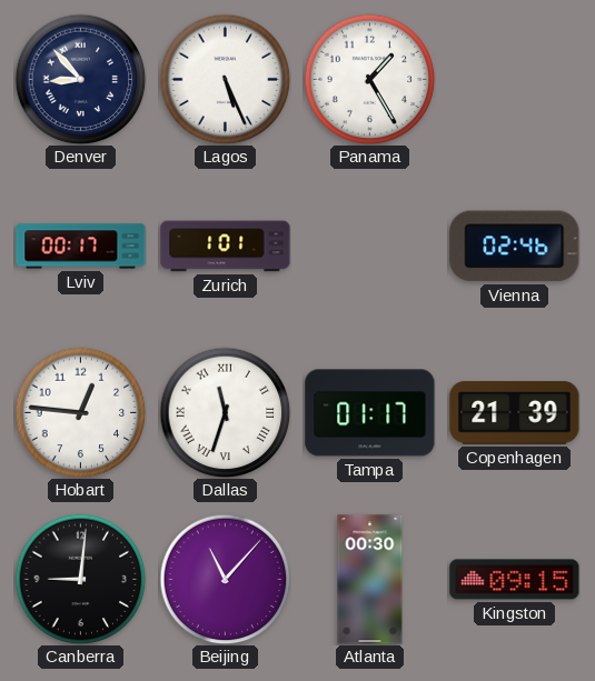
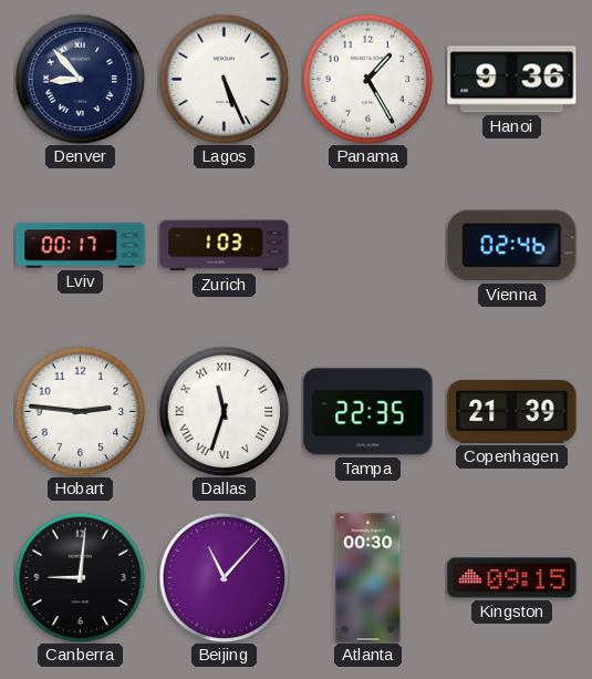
Hanoi: none -> 9:36 (512, 80)
Zurich: 1:01 -> 1:03 (225, 246)
Hobart: 12:46 -> 2:46 (80, 411)
Tampa: 01:17 -> 22:35 (368, 412)
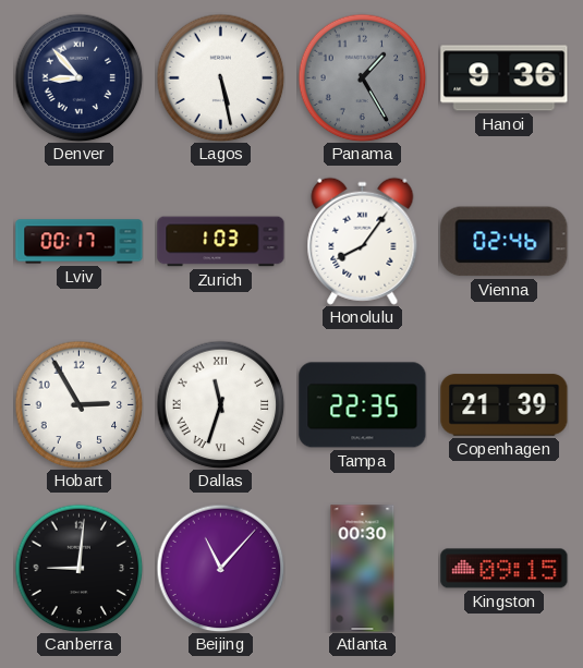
Lagos: 5:26 -> 5:28 (220, 77)
Panama dial: white -> grey (362, 77)
Honolulu: none -> 8:06 (363, 241)
Hobart: 2:46 -> 2:55 (78, 404)
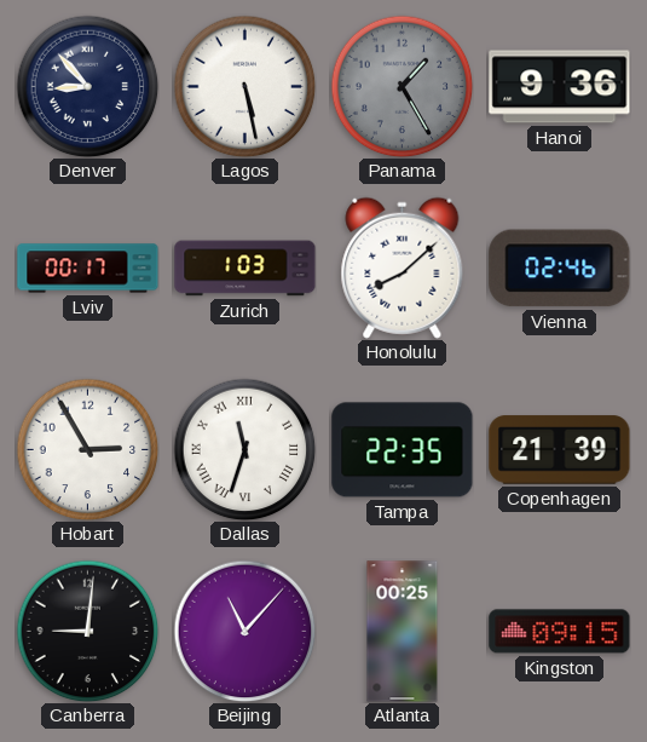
Honolulu: 8:06 -> 8:08 (403, 268)
Atlanta: 00:30 -> 00:25 (403, 632)
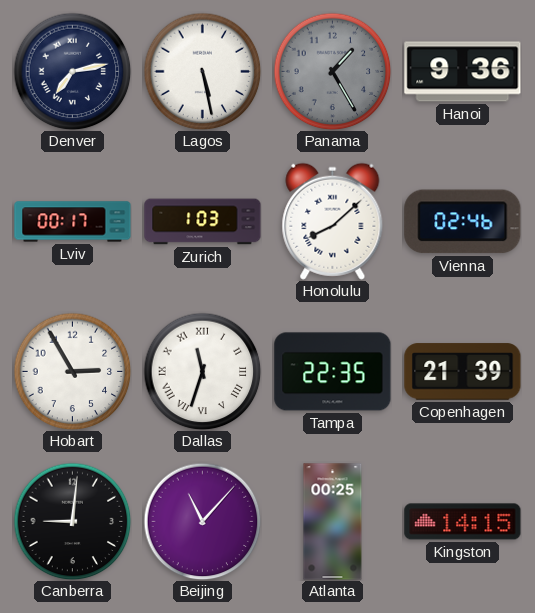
Denver: 8:53 -> 7:13 (72, 71)
Kingston: 09:15 -> 14:15 (463, 522)
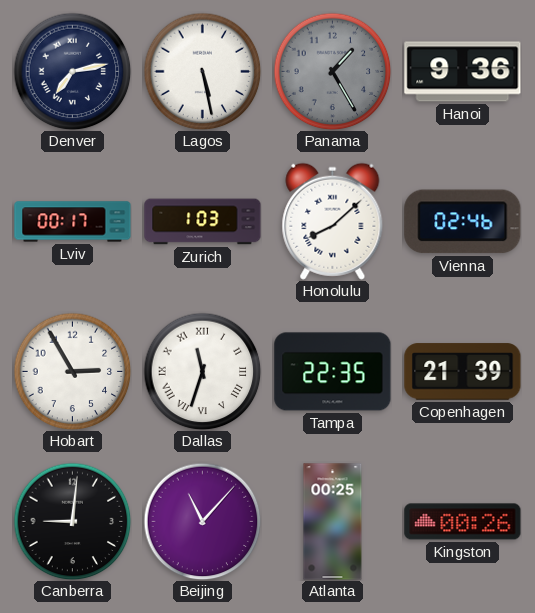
Kingston: 14:15 -> 00:26 (463, 522)
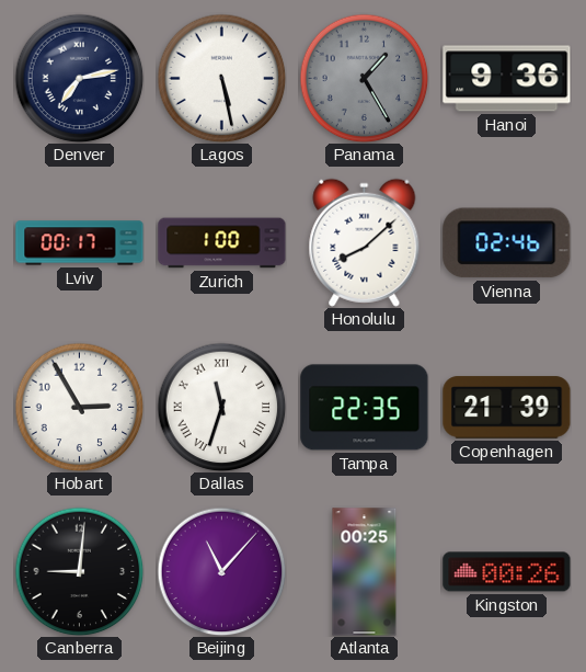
Zurich: 1:03 -> 1:00 (222, 243)
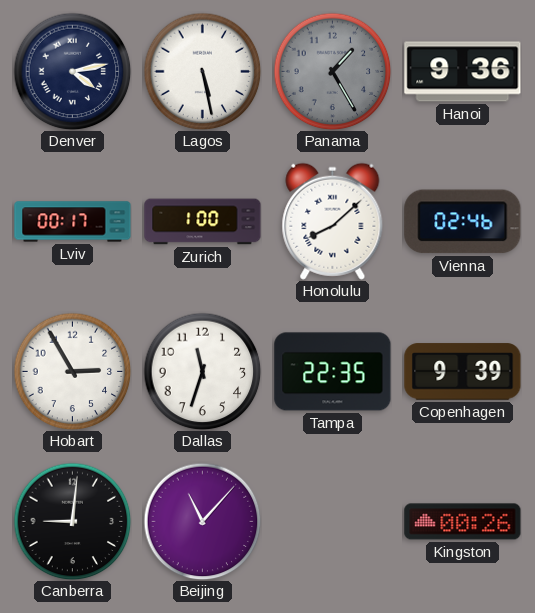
Denver: 7:13 -> 4:13 (72, 71)
Dallas numerals: Roman -> Arabic (202, 371)
Copenhagen: 21:39 -> 9:39 (463, 372)
Atlanta: 00:25 -> none (365, 572)
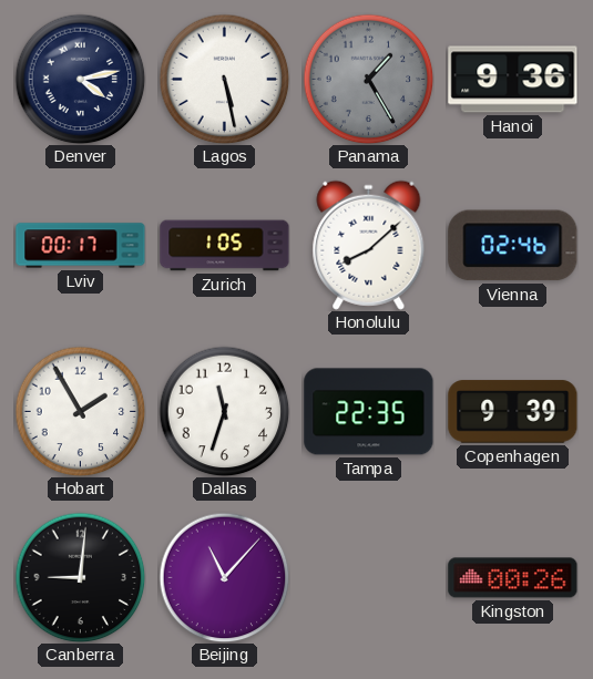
Zurich: 1:00 -> 1:05 (225, 246)
Hobart: 2:55 -> 1:55 (80, 411)
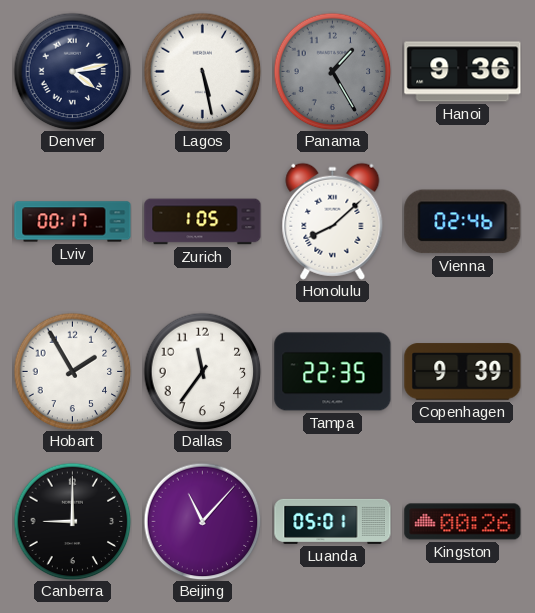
Dallas: 11:33 -> 11:36 (202, 371)
Canberra: 9:01 -> 9:00 (72, 521)
Luanda: none -> 05:01 (333, 521)
